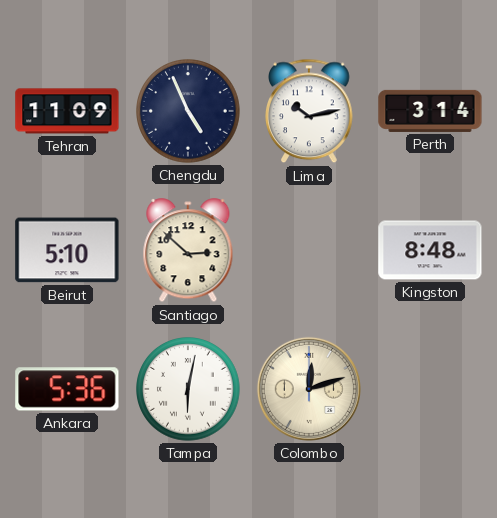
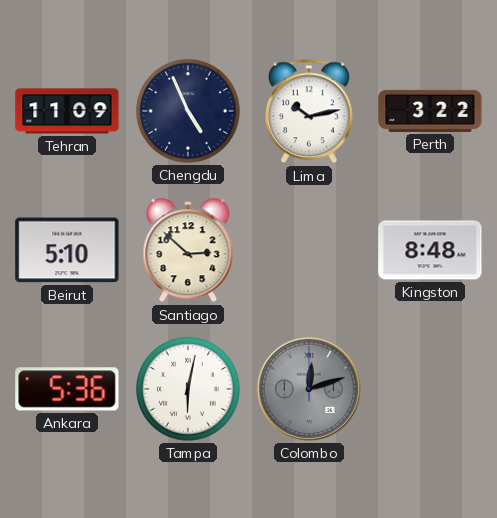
Perth: 3:14 -> 3:22 (430, 111)
Colombo dial: cream -> grey (309, 389)
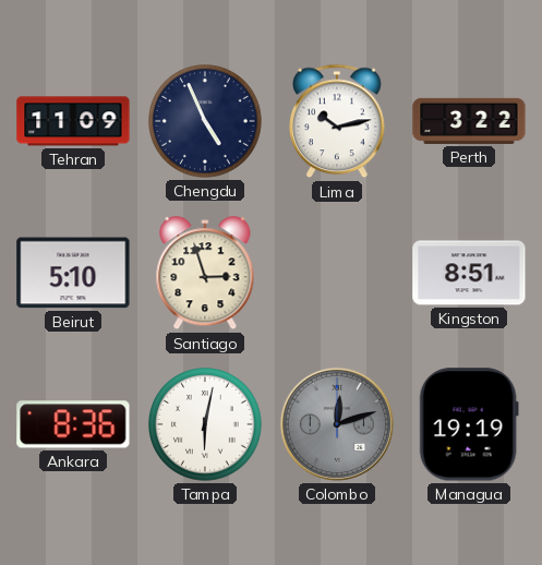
Santiago: 2:52 -> 2:57 (205, 274)
Kingston: 8:48 -> 8:51 (469, 273)
Ankara: 5:36 -> 8:36 (73, 424)
Managua: none -> 19:19 (469, 424)
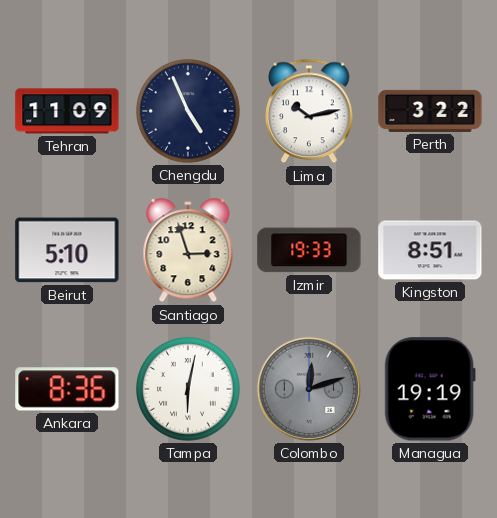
Izmir: none -> 19:33 (309, 250)
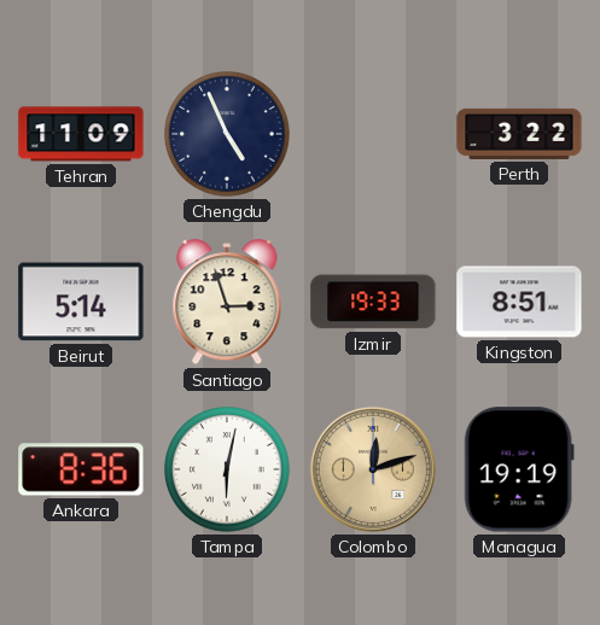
Lima: 10:13 -> none (310, 111)
Beirut: 5:10 -> 5:14 (81, 302)
Colombo dial: grey -> champagne (373, 469)
